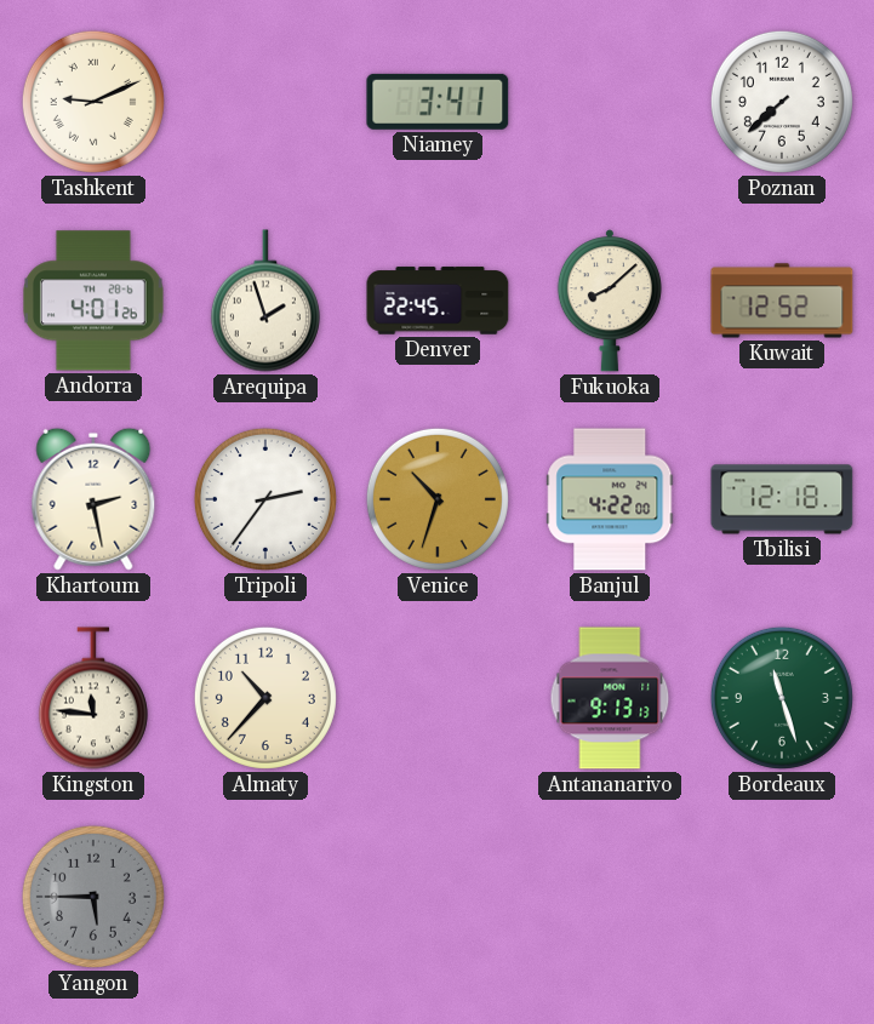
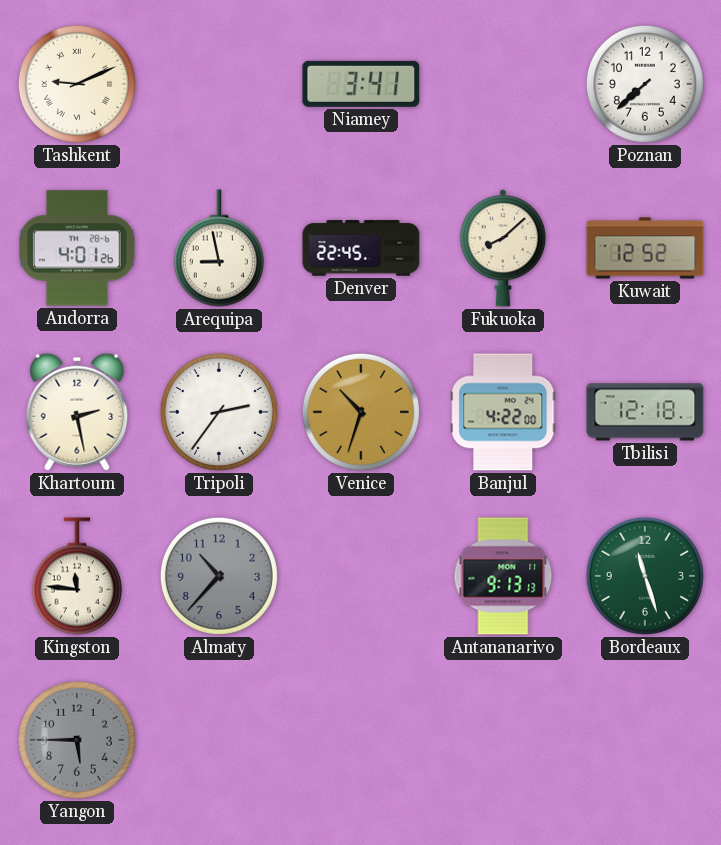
Arequipa: 1:57 -> 8:58 (219, 248)
Almaty dial: cream -> grey (219, 576)
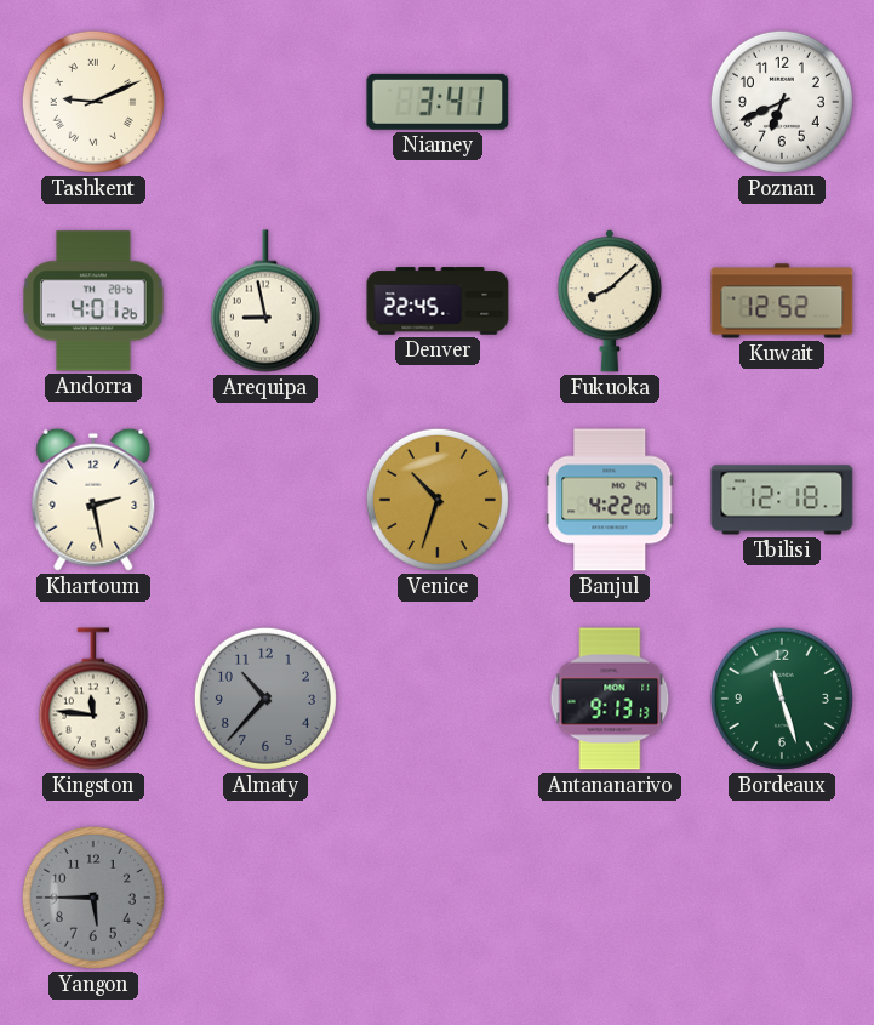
Poznan: 7:38 -> 6:41 (782, 102)
Tripoli: 2:36 -> none (219, 412)
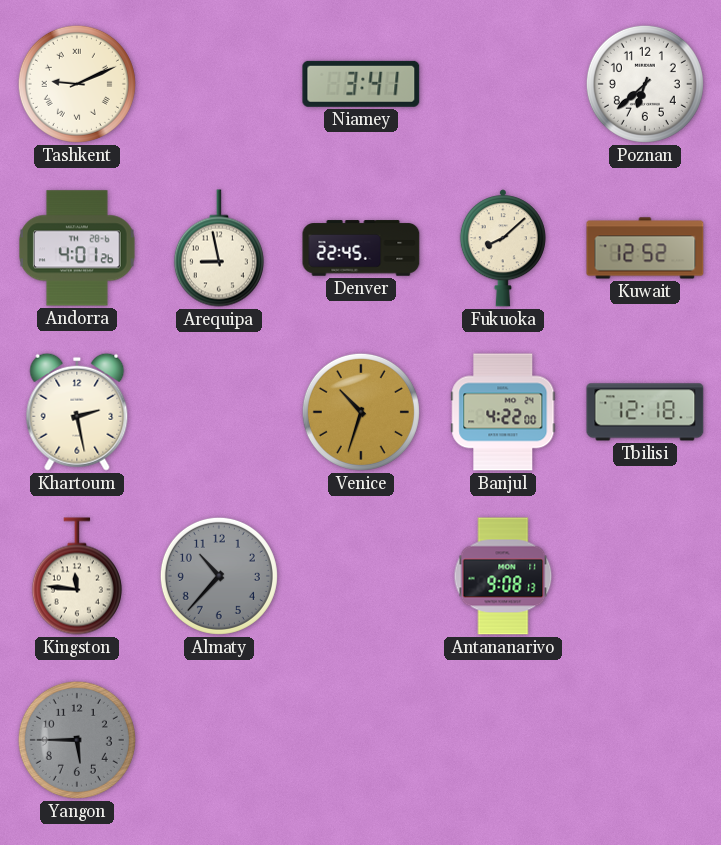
Poznan: 6:41 -> 6:38 (645, 84)
Antananarivo: 9:13 -> 9:08 (503, 576)
Bordeaux: 11:27 -> none (782, 699)
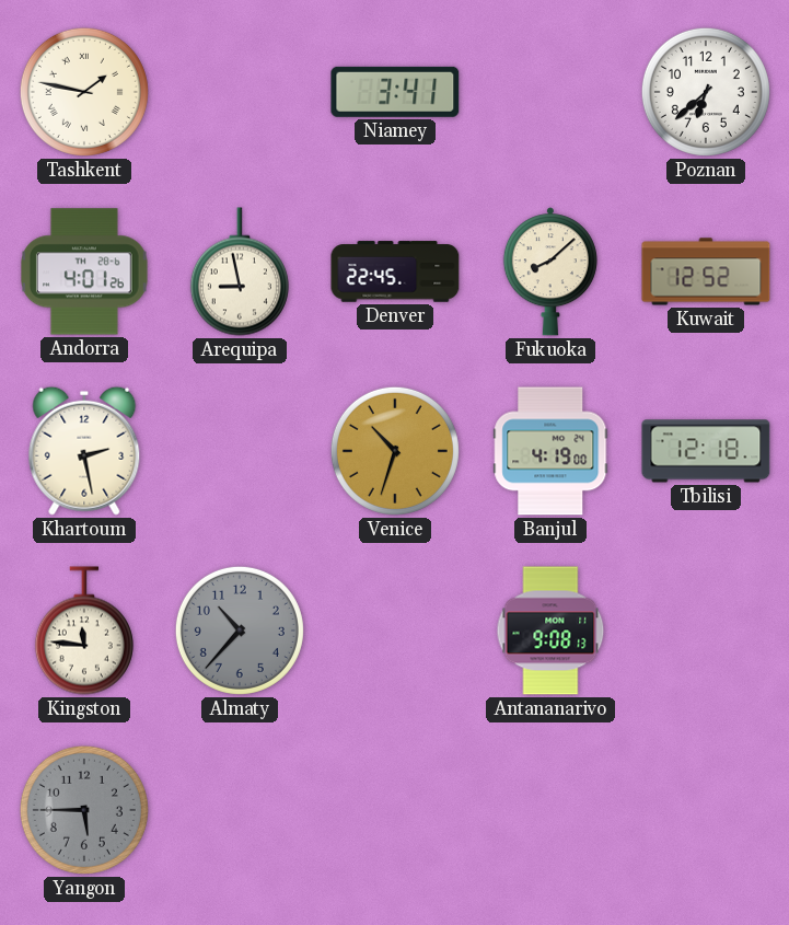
Tashkent: 9:11 -> 1:47 (84, 92)
Banjul: 4:22 -> 4:19 (550, 451)
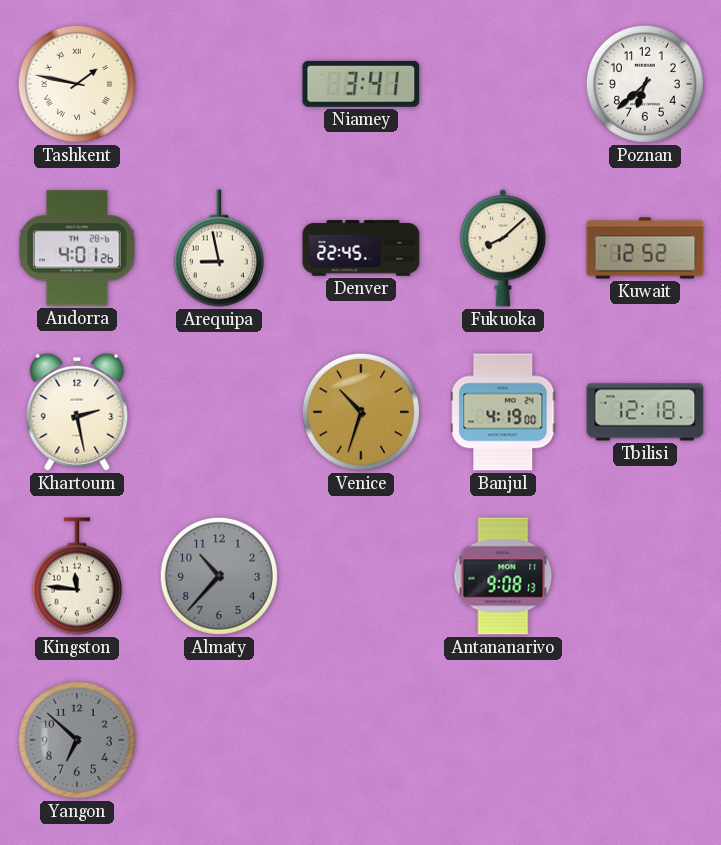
Yangon: 5:45 -> 6:52 (77, 740)
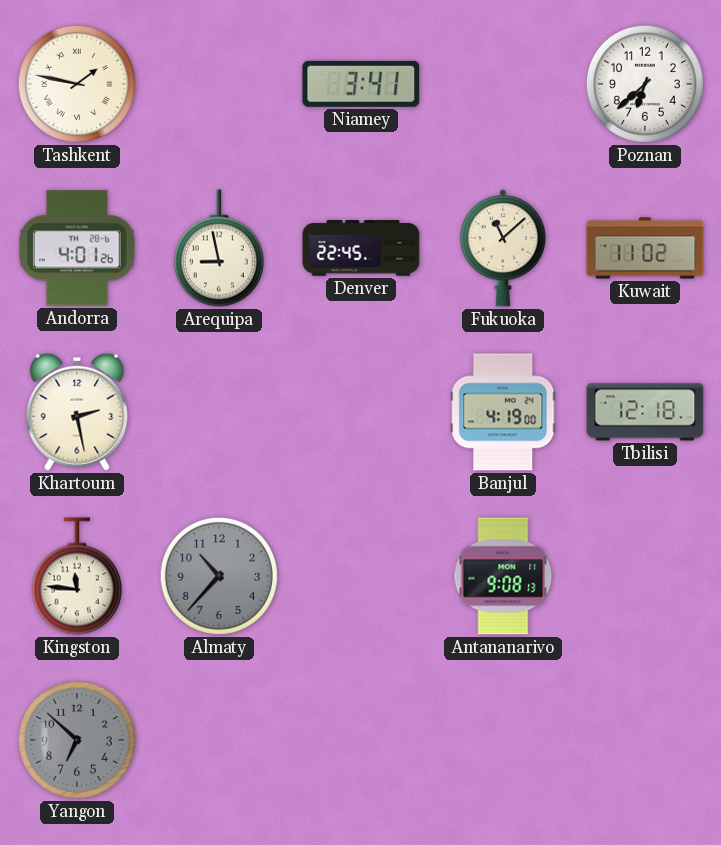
Fukuoka: 8:08 -> 11:08 (503, 248)
Kuwait: 12:52 -> 11:02 (645, 248)
Venice: 10:33 -> none (361, 412)
